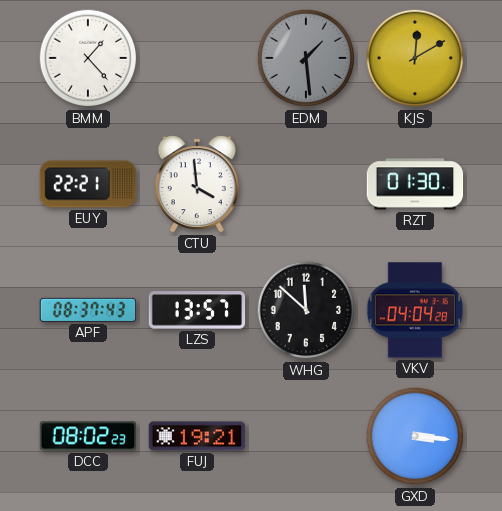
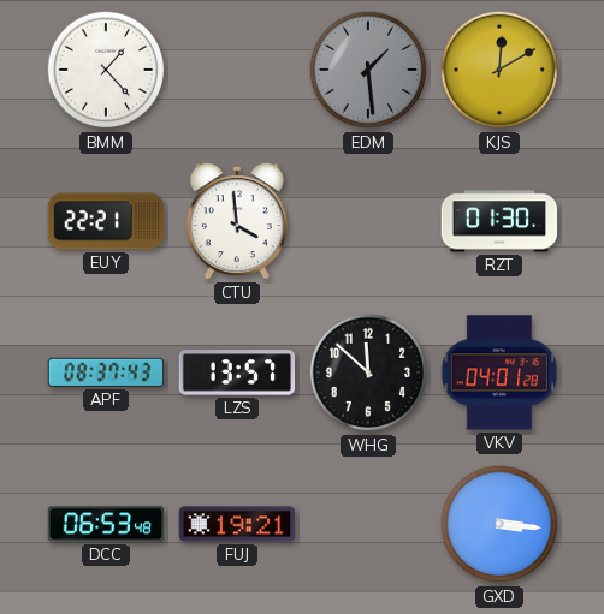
VKV: 04:04 -> 04:01 (499, 372)
DCC: 08:02 -> 06:53 (106, 524)
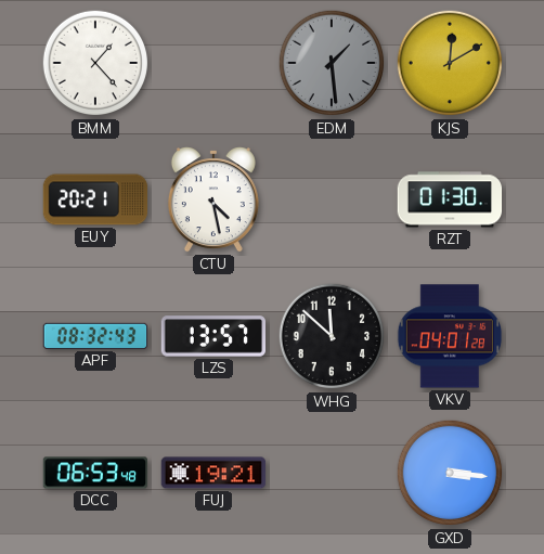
EUY: 22:21 -> 20:21 (95, 199)
CTU: 3:59 -> 4:28 (213, 199)
APF: 08:37 -> 08:32 (95, 336)
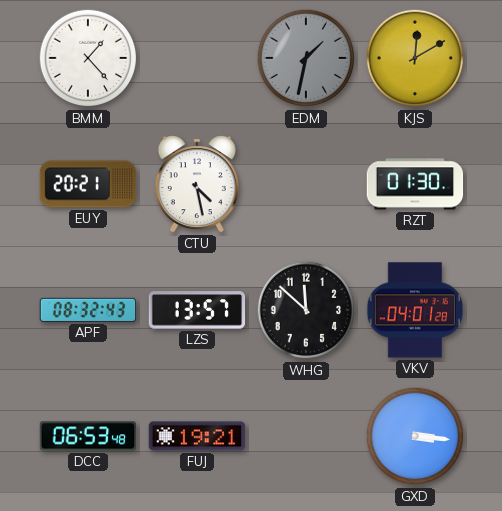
EDM: 1:29 -> 1:32 (306, 58)
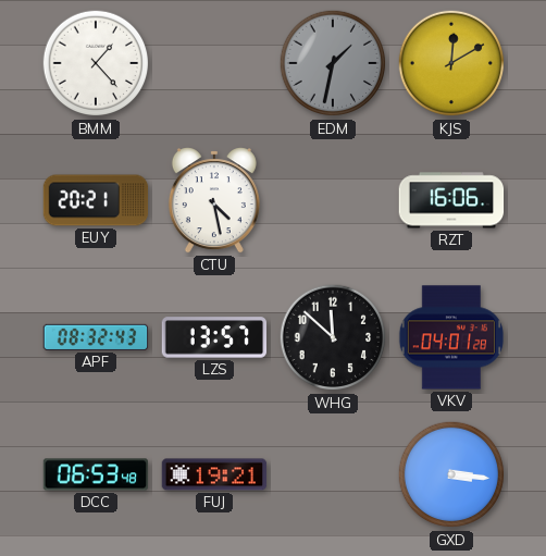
RZT: 01:30 -> 16:06 (451, 200)
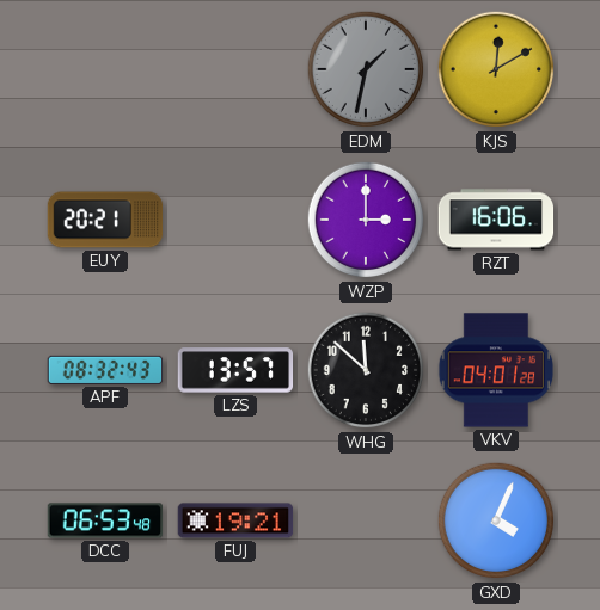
BMM: 1:23 -> none (96, 63)
CTU: 4:28 -> none (214, 200)
WZP: none -> 3:00 (366, 220)
GXD: 3:16 -> 4:04 (496, 520)
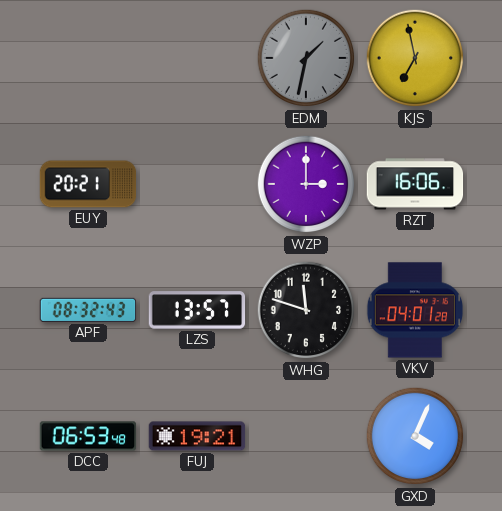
KJS: 12:10 -> 6:58 (415, 58)
WHG: 11:52 -> 11:48 (306, 310)
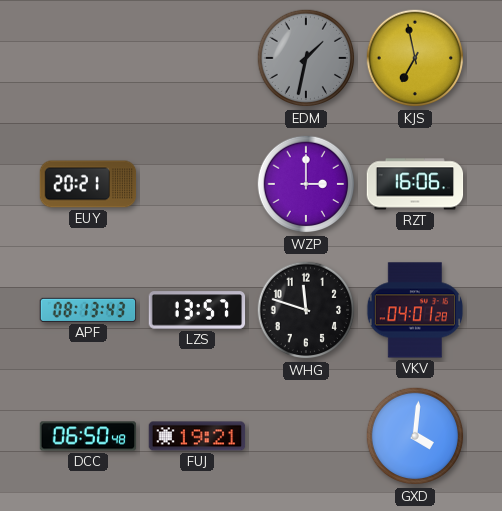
APF: 08:32 -> 08:13 (88, 310)
DCC: 06:53 -> 06:50 (88, 436)
GXD: 4:04 -> 4:01 (415, 436)
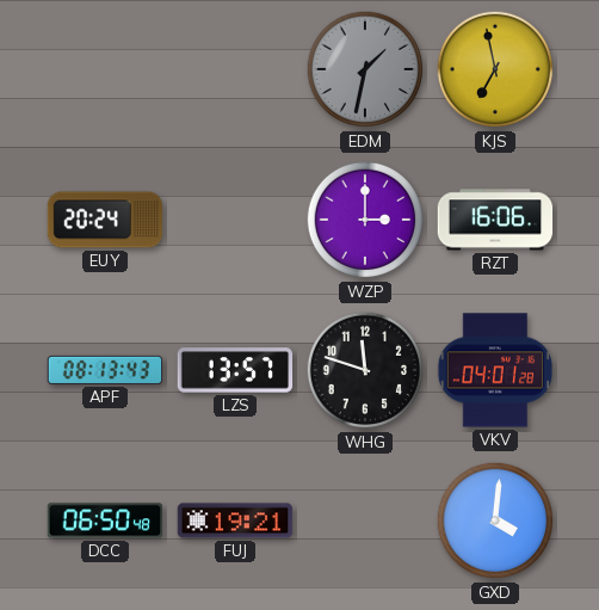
EUY: 20:21 -> 20:24 (105, 220)
